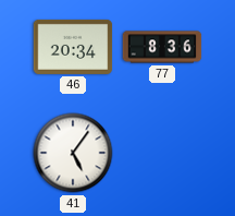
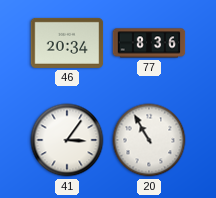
41: 5:06 -> 3:06 (67, 140)
20: none -> 10:55 (149, 140)
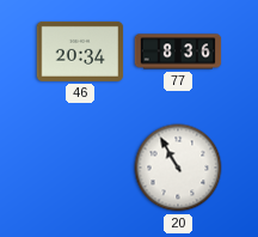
41: 3:06 -> none (67, 140)
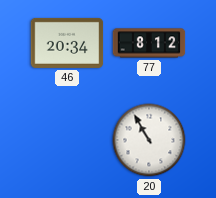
77: 8:36 -> 8:12 (149, 43)
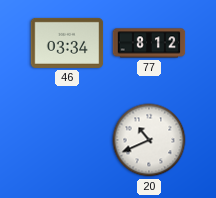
46: 20:34 -> 03:34 (67, 43)
20: 10:55 -> 10:41 (149, 140)
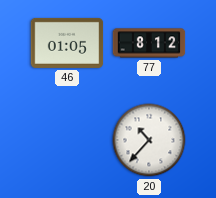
46: 03:34 -> 01:05 (67, 43)
20: 10:41 -> 10:37 (149, 140)
